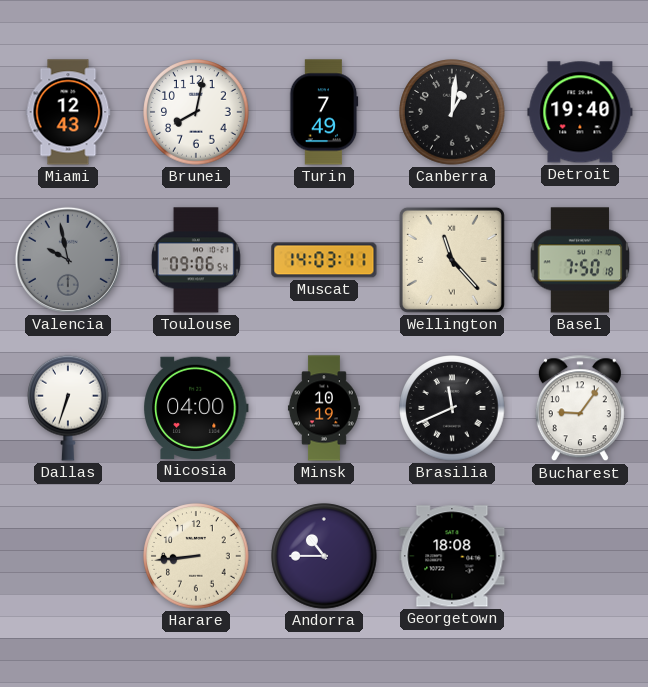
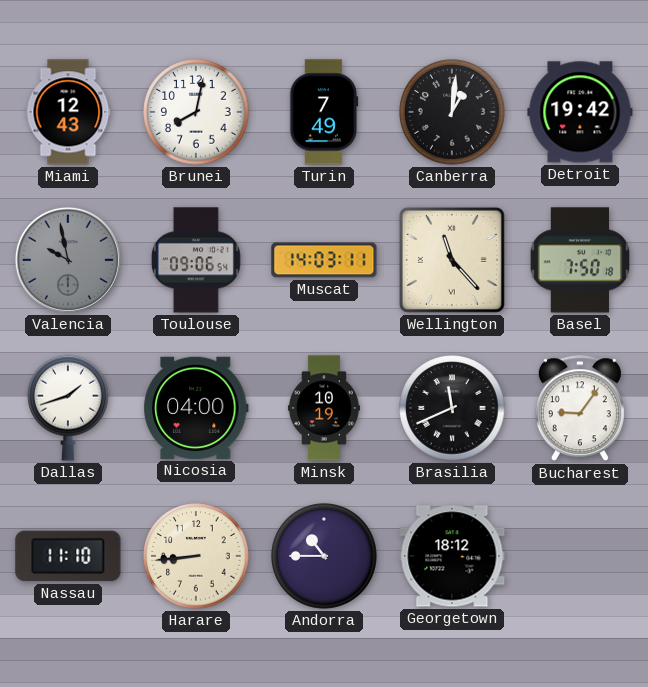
Detroit: 19:40 -> 19:42 (580, 112)
Dallas: 6:33 -> 1:42 (69, 408)
Nassau: none -> 11:10 (68, 556)
Georgetown: 18:08 -> 18:12 (452, 556)
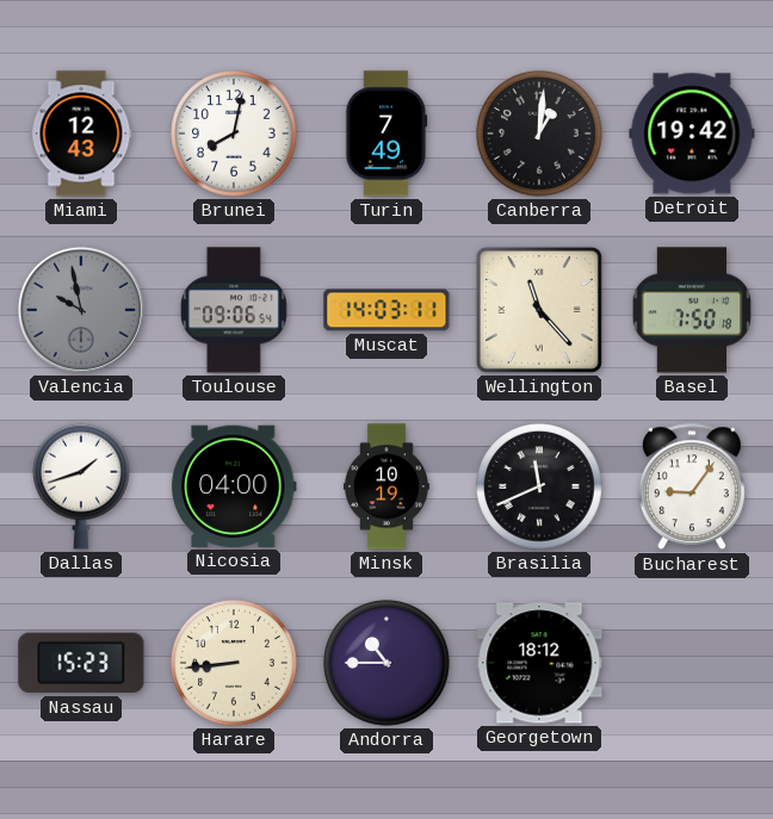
Nassau: 11:10 -> 15:23 (81, 663)
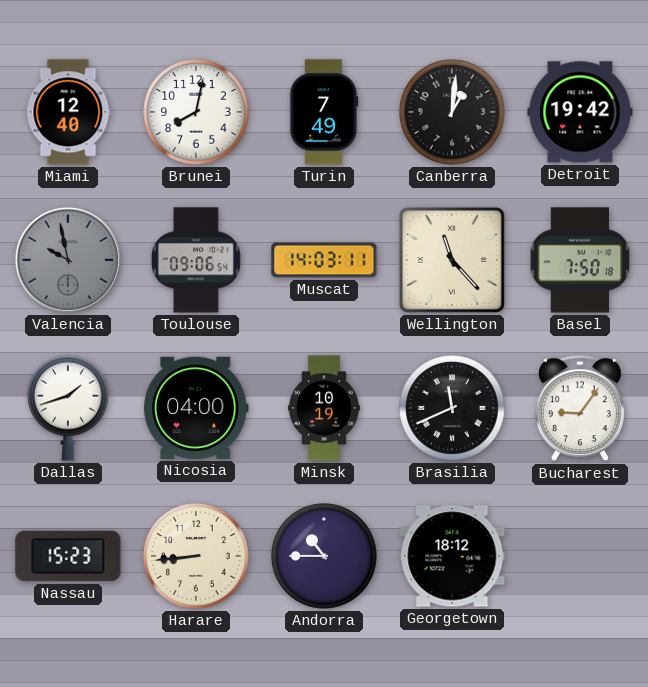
Miami: 12:43 -> 12:40 (68, 112)
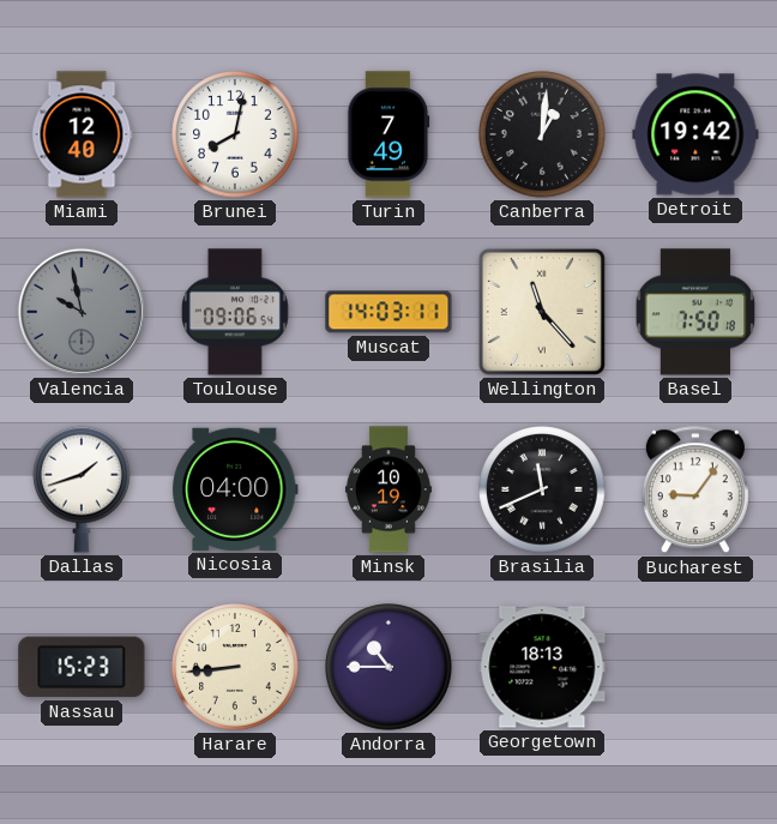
Georgetown: 18:12 -> 18:13 (542, 667)
